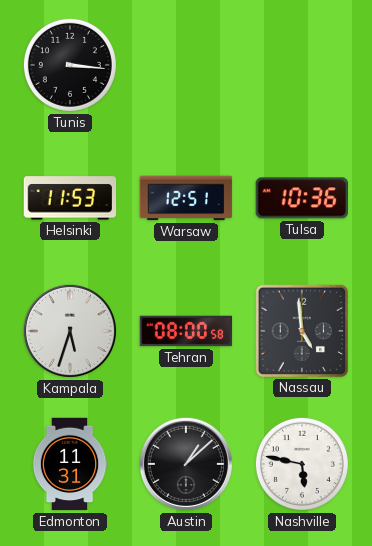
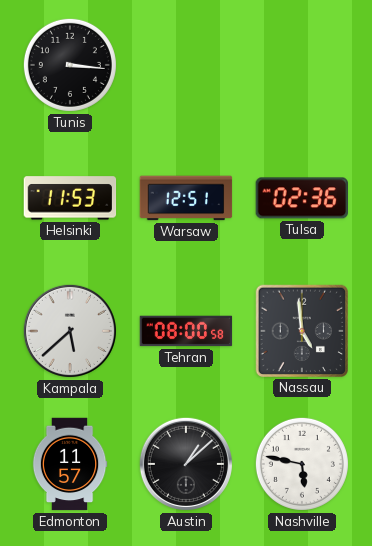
Tulsa: 10:36 -> 02:36 (301, 198)
Kampala: 5:33 -> 5:38 (70, 331)
Edmonton: 11:31 -> 11:57 (70, 464)
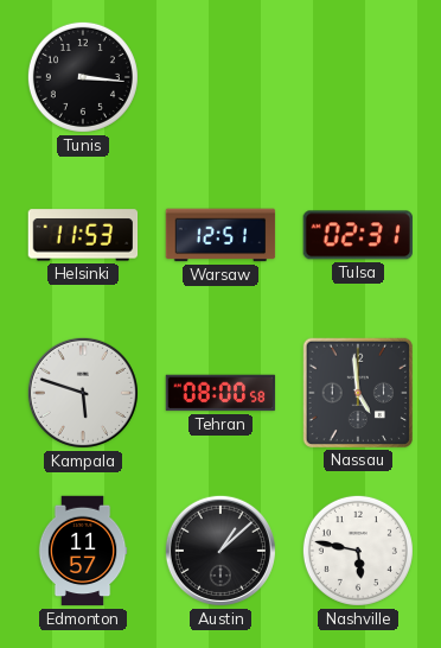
Tulsa: 02:36 -> 02:31 (357, 235)
Kampala: 5:38 -> 5:48 (83, 393)
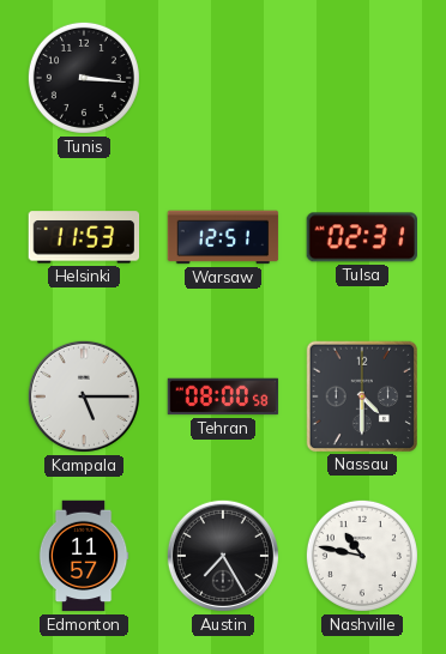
Kampala: 5:48 -> 5:15 (84, 396)
Nassau: 4:59 -> 4:30 (361, 395)
Austin: 1:08 -> 7:25 (223, 556)
Nashville: 5:47 -> 10:47 (362, 556)
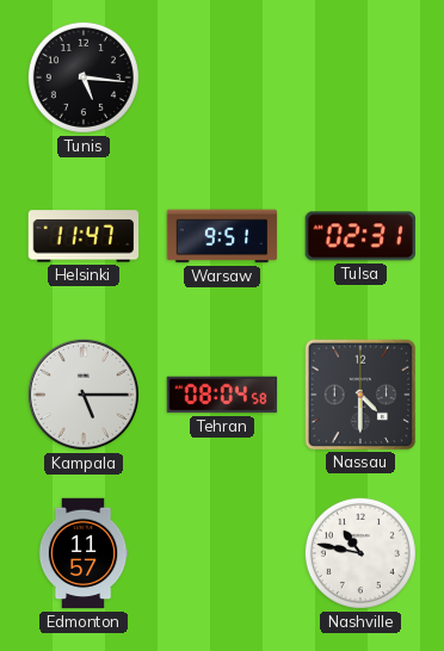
Tunis: 3:16 -> 5:16 (84, 77)
Helsinki: 11:53 -> 11:47 (84, 236)
Warsaw: 12:51 -> 9:51 (222, 236)
Tehran: 08:00 -> 08:04 (222, 395)
Austin: 7:25 -> none (223, 556)
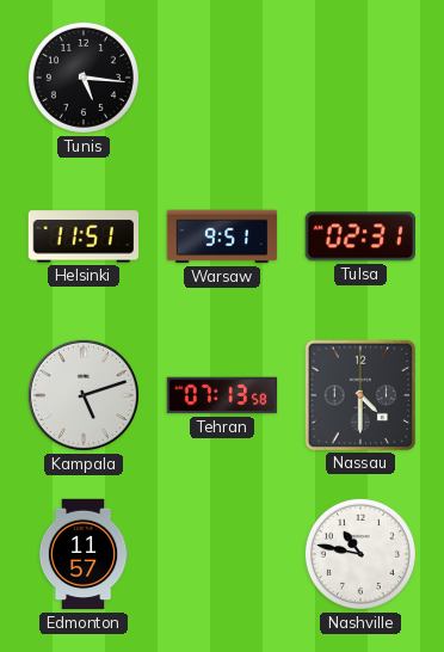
Helsinki: 11:47 -> 11:51 (84, 236)
Kampala: 5:15 -> 5:12 (84, 395)
Tehran: 08:04 -> 07:13 (222, 395)
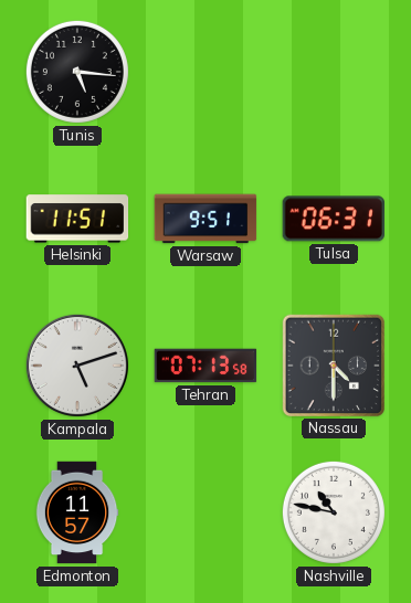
Tulsa: 02:31 -> 06:31 (333, 219)
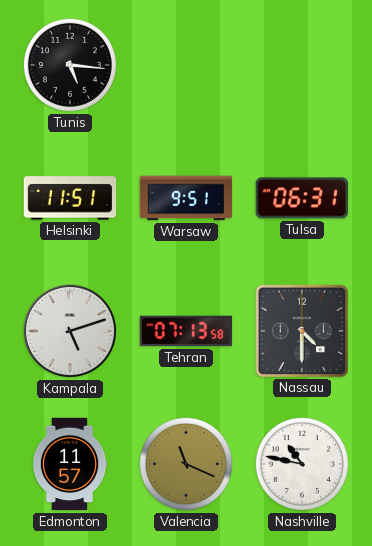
Valencia: none -> 11:19 (186, 464)
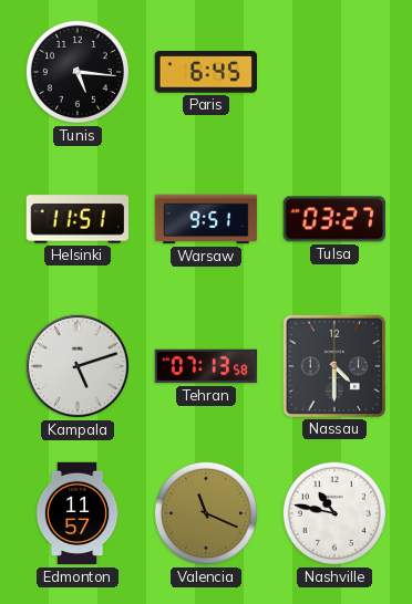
Paris: none -> 6:45 (205, 72)
Tulsa: 06:31 -> 03:27 (333, 219)
